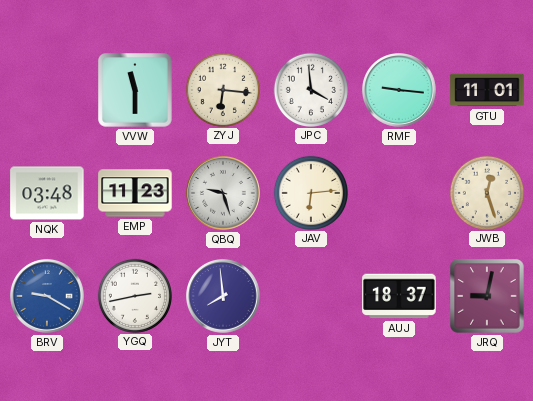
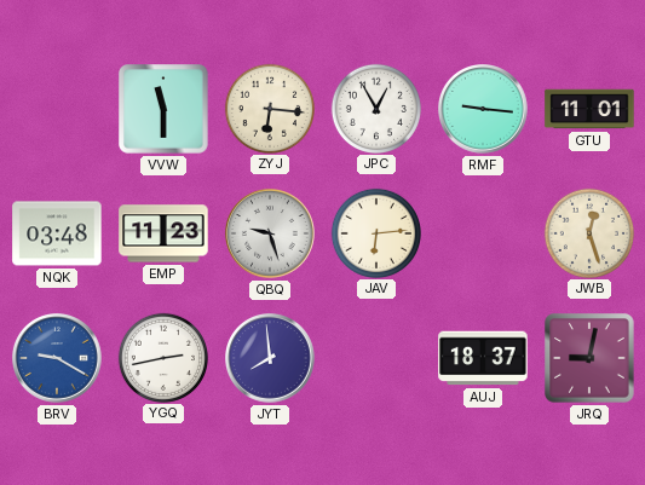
JPC: 3:59 -> 12:55 (375, 108)
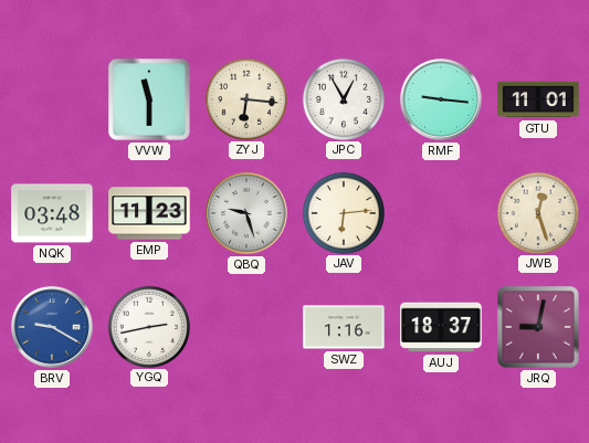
JYT: 7:59 -> none (271, 359)
SWZ: none -> 1:16 (344, 327)
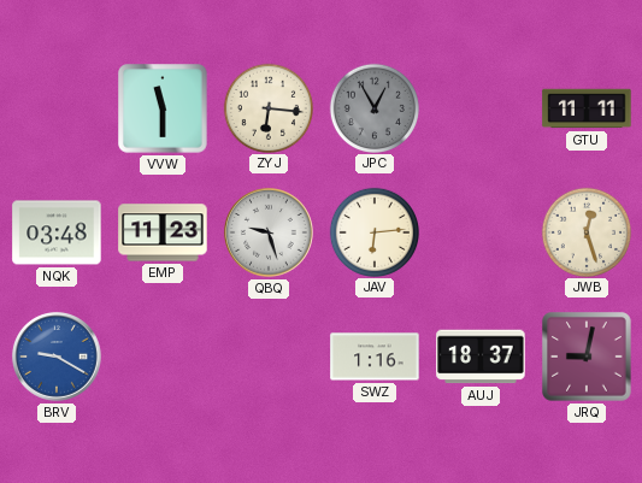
JPC dial: white -> grey (373, 107)
RMF: 9:16 -> none (442, 101)
GTU: 11:01 -> 11:11 (587, 108)
YGQ: 2:43 -> none (148, 326)
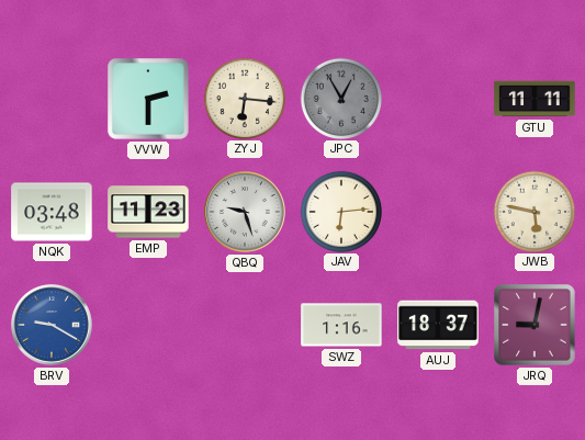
VVW: 11:30 -> 2:30 (148, 99)
JWB: 12:27 -> 5:47 (533, 211)
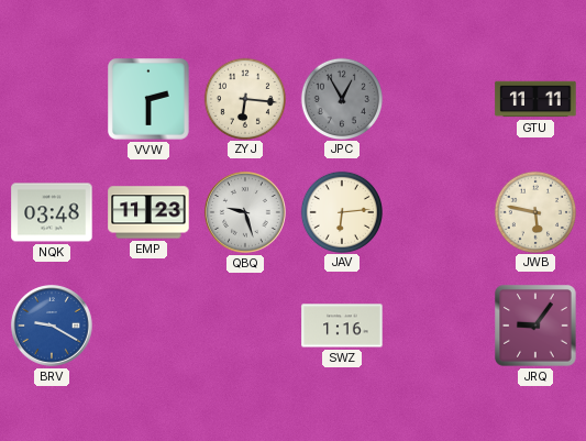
AUJ: 18:37 -> none (438, 325)
JRQ: 9:02 -> 9:06 (535, 326)
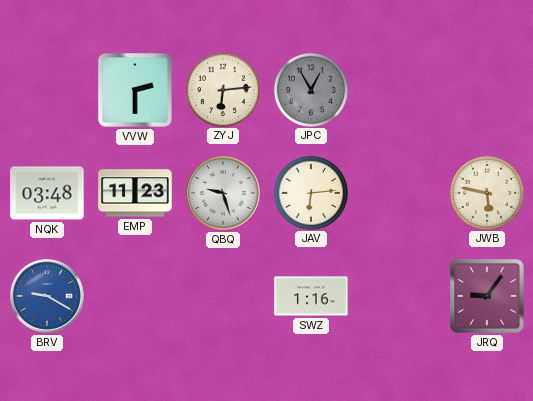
ZYJ: 6:16 -> 6:14 (222, 89)
GTU: 11:11 -> none (535, 99)
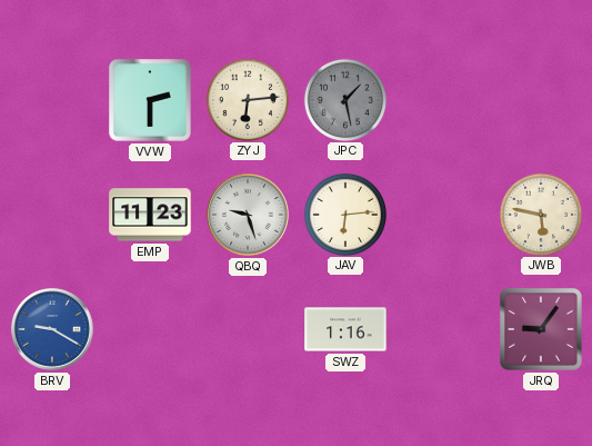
JPC: 12:55 -> 1:28 (344, 99)
NQK: 03:48 -> none (47, 193)
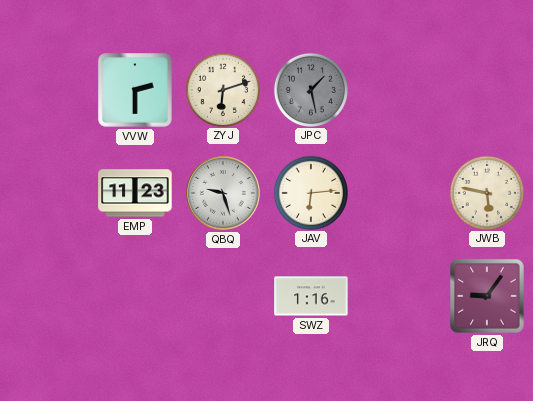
ZYJ: 6:14 -> 6:12 (222, 89)
BRV: 9:20 -> none (53, 330)
